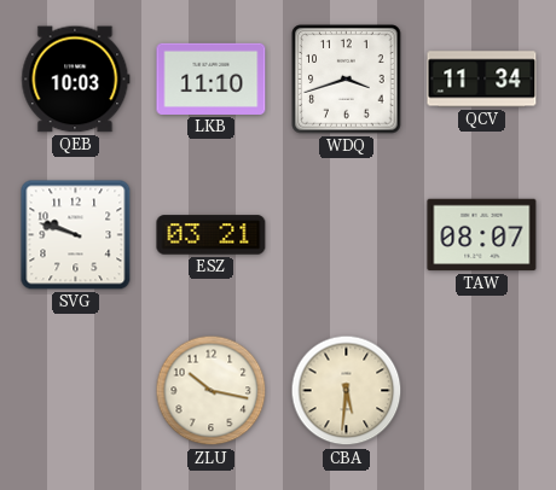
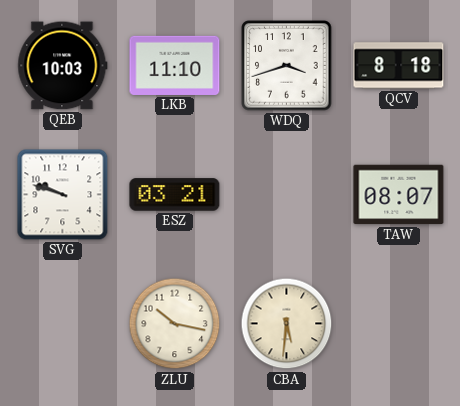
QCV: 11:34 -> 8:18 (399, 66)
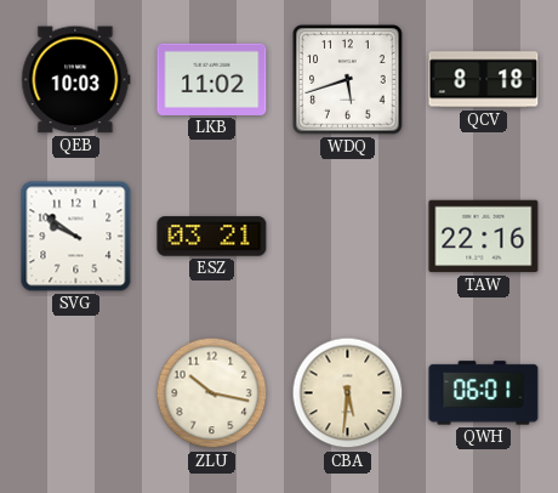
LKB: 11:10 -> 11:02 (212, 79)
WDQ: 3:42 -> 5:42 (348, 80)
SVG: 9:48 -> 9:51 (76, 237)
TAW: 08:07 -> 22:16 (484, 237)
QWH: none -> 06:01 (484, 393)
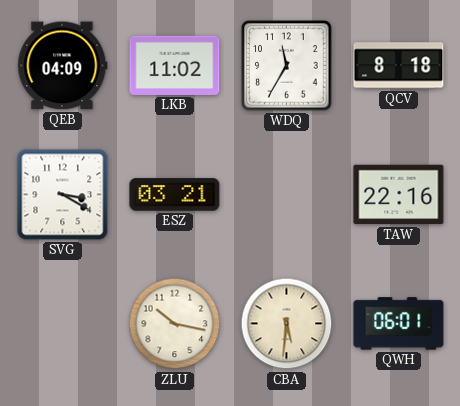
QEB: 10:03 -> 04:09 (63, 66)
WDQ: 5:42 -> 11:35 (287, 66)
SVG: 9:51 -> 3:20 (63, 195)
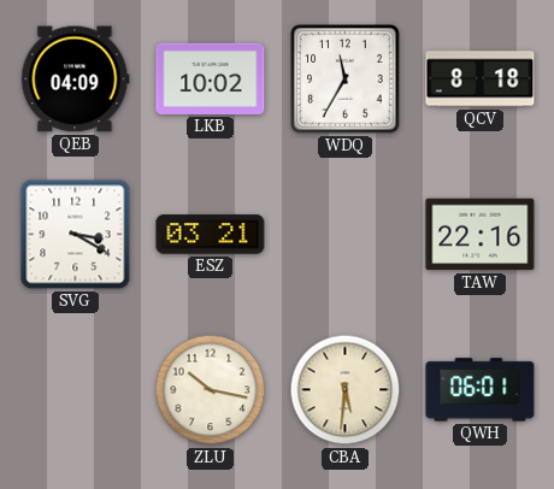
LKB: 11:02 -> 10:02 (211, 78)
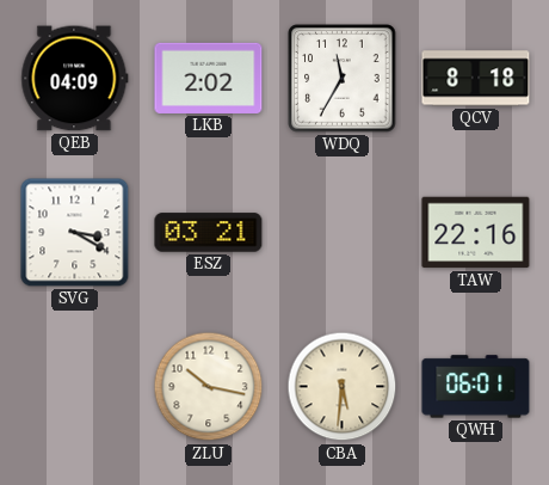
LKB: 10:02 -> 2:02 (209, 78)
